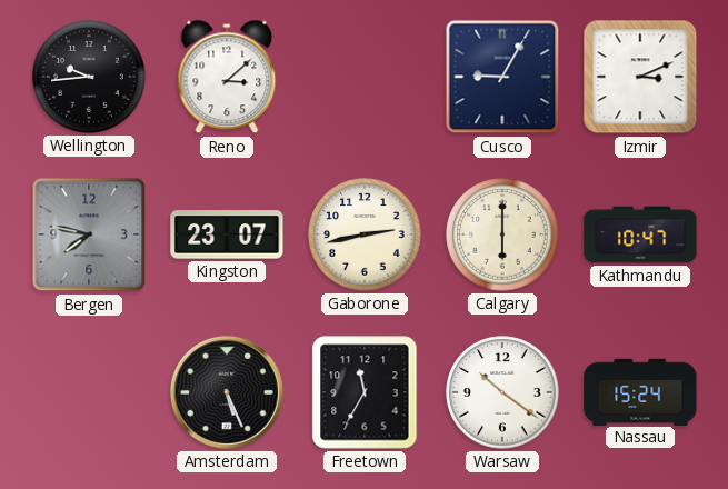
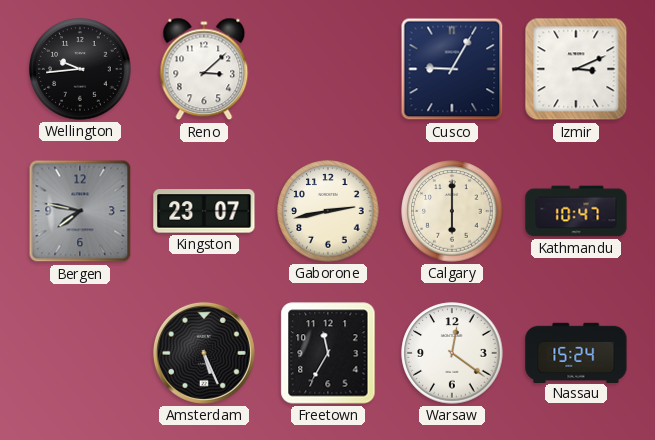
Warsaw: 10:21 -> 12:21 (452, 353)
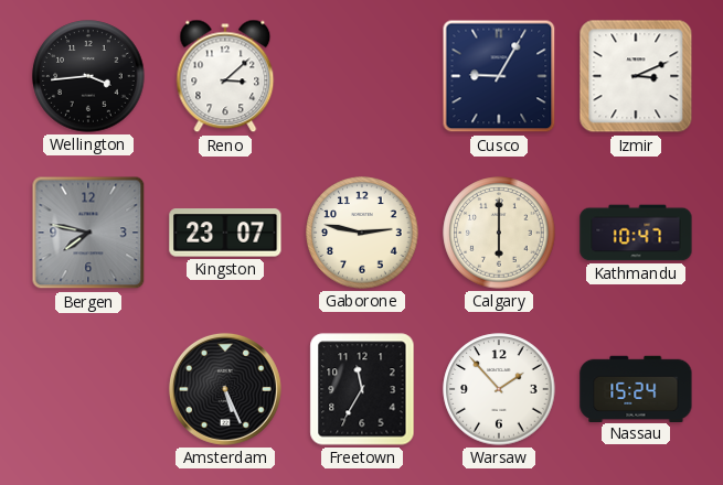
Wellington: 9:44 -> 3:44 (88, 76)
Gaborone: 2:43 -> 2:47 (362, 233)
Warsaw: 12:21 -> 1:53 (499, 389)
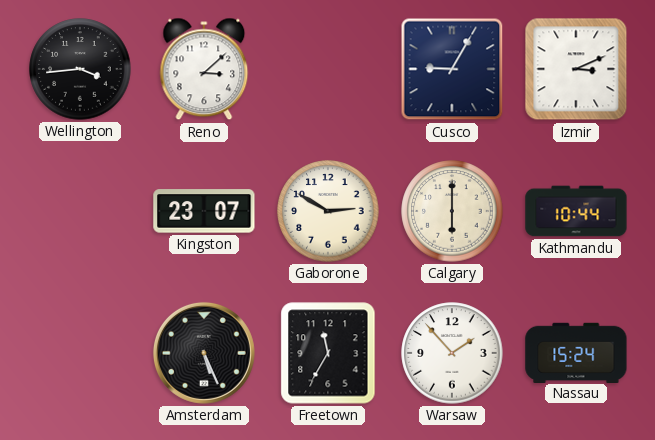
Bergen: 7:47 -> none (88, 233)
Gaborone: 2:47 -> 2:50 (328, 211)
Kathmandu: 10:47 -> 10:44 (576, 211)
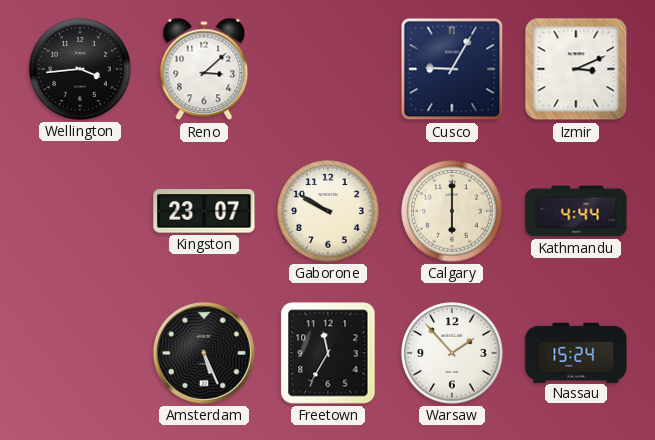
Gaborone: 2:50 -> 9:50 (328, 211)
Kathmandu: 10:44 -> 4:44 (576, 211)
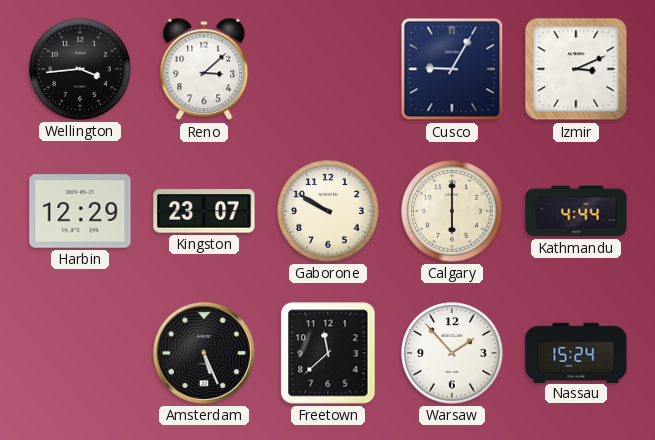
Harbin: none -> 12:29 (80, 211)
Freetown: 11:35 -> 11:38 (328, 353)
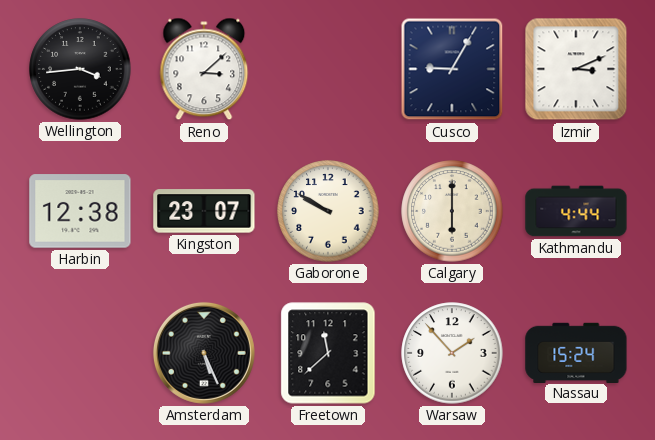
Harbin: 12:29 -> 12:38 (80, 211)
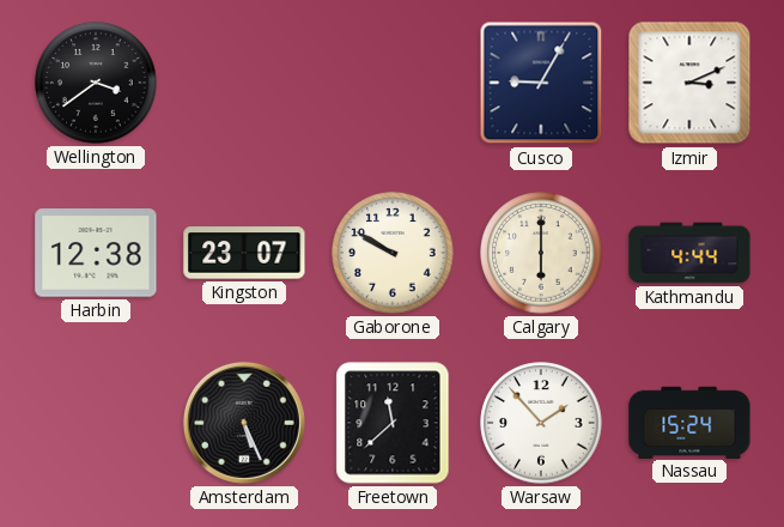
Wellington: 3:44 -> 3:39 (96, 83)
Reno: 3:08 -> none (204, 69)
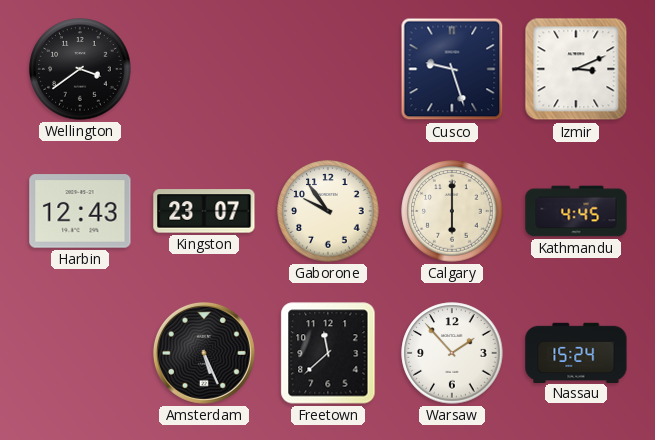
Cusco: 9:05 -> 9:27 (452, 69)
Harbin: 12:38 -> 12:43 (80, 211)
Gaborone: 9:50 -> 9:54 (328, 211)
Kathmandu: 4:44 -> 4:45 (576, 211)
